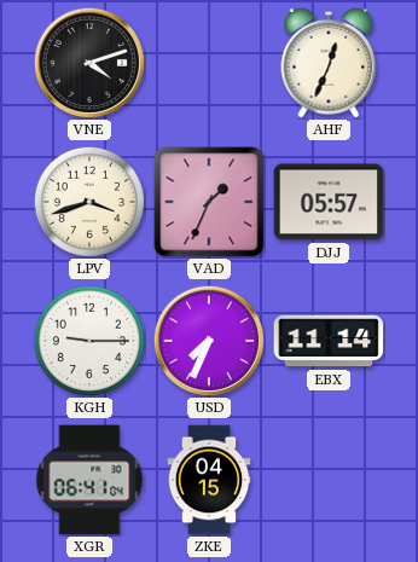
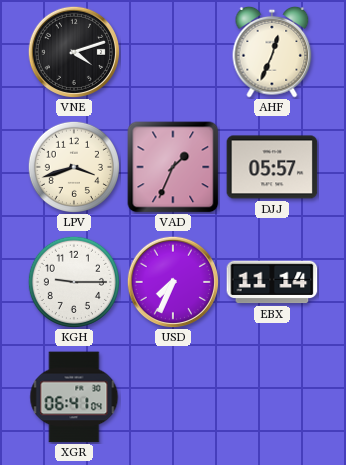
ZKE: 04:15 -> none (209, 480)
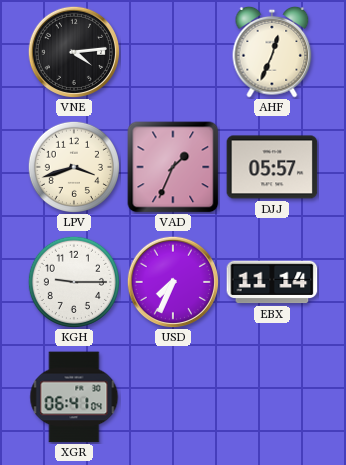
VNE: 4:12 -> 4:14 (73, 51)
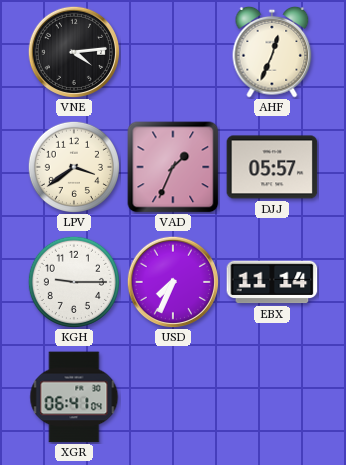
LPV: 3:42 -> 3:39 (74, 167)
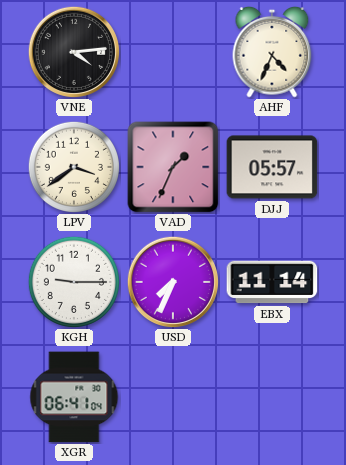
AHF: 12:34 -> 4:34 (272, 52)
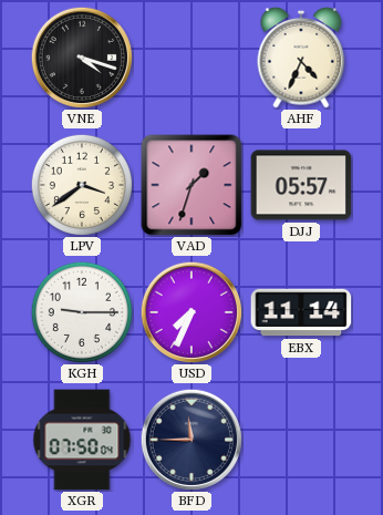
VNE: 4:14 -> 4:18 (81, 56)
VAD: 1:34 -> 1:33 (191, 185)
XGR: 06:41 -> 07:50 (82, 440)
BFD: none -> 11:45 (190, 439)
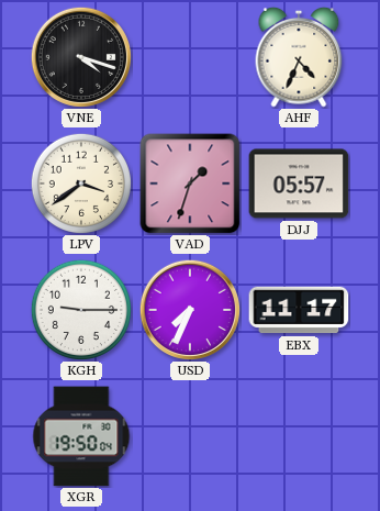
EBX: 11:14 -> 11:17 (299, 310)
XGR: 07:50 -> 19:50 (81, 436)
BFD: 11:45 -> none (190, 439)
